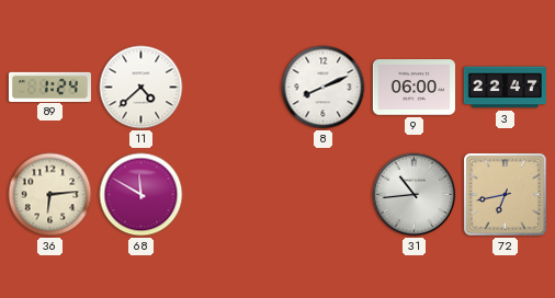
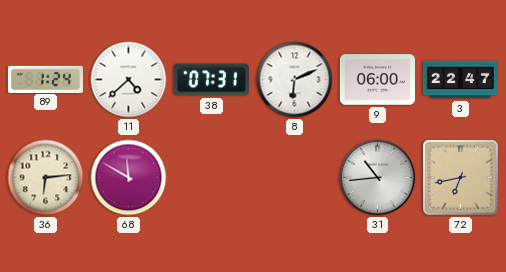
38: none -> 07:31 (211, 80)
8: 8:11 -> 6:11 (295, 80)
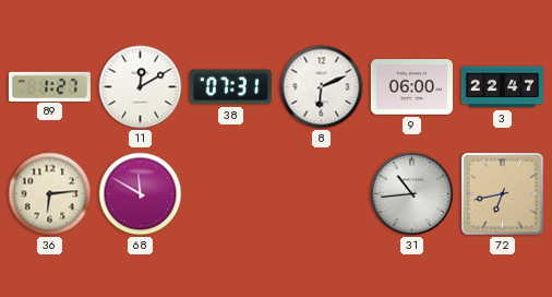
89: 1:24 -> 1:27 (49, 86)
11: 4:38 -> 12:10 (141, 87)
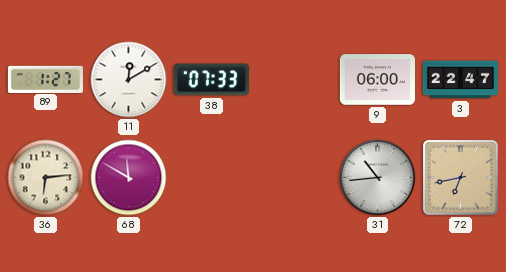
38: 07:31 -> 07:33 (211, 80)
8: 6:11 -> none (322, 87)
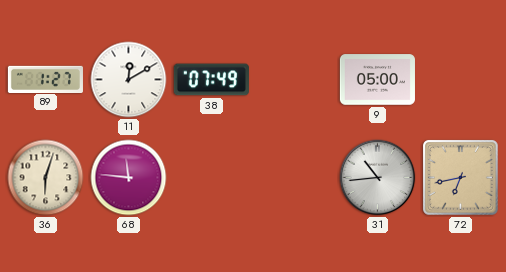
38: 07:33 -> 07:49 (211, 80)
9: 06:00 -> 05:00 (377, 80)
3: 22:47 -> none (460, 80)
36: 6:14 -> 6:03 (46, 178)
68: 11:50 -> 11:46 (129, 178)
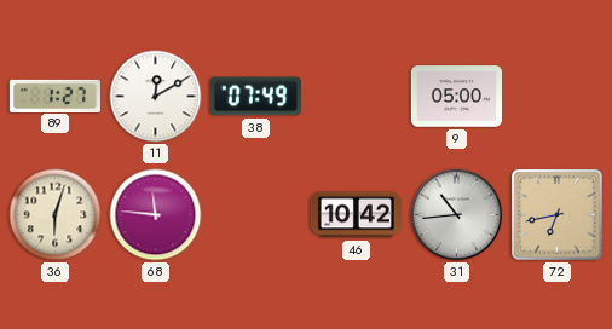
46: none -> 10:42 (356, 215)
